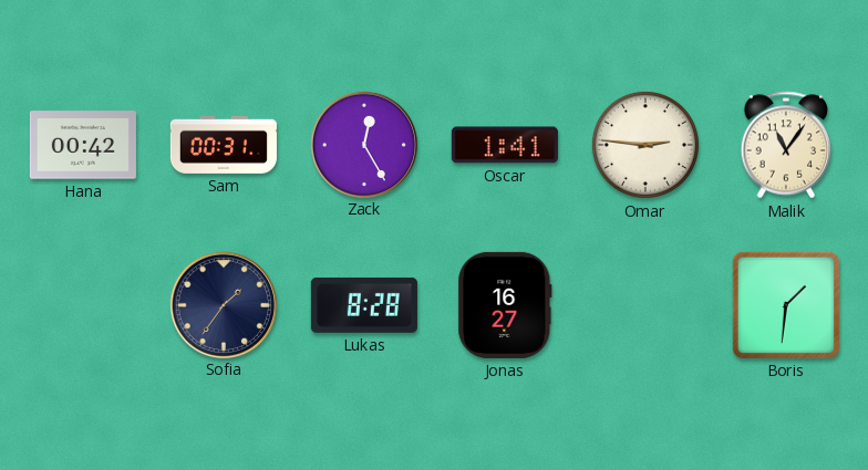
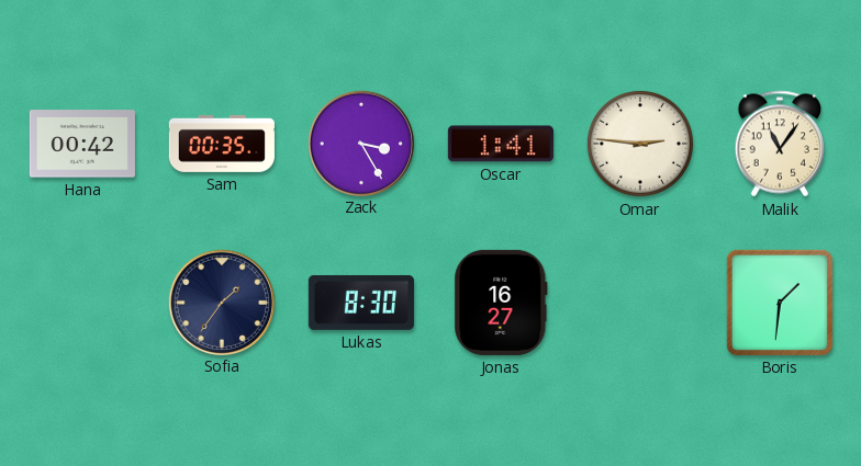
Sam: 00:31 -> 00:35 (222, 144)
Zack: 12:25 -> 3:25 (360, 143)
Lukas: 8:28 -> 8:30 (361, 303)
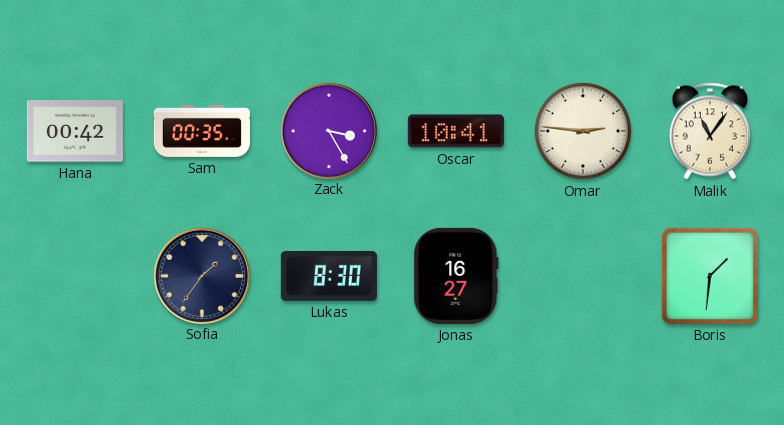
Oscar: 1:41 -> 10:41 (456, 131)
